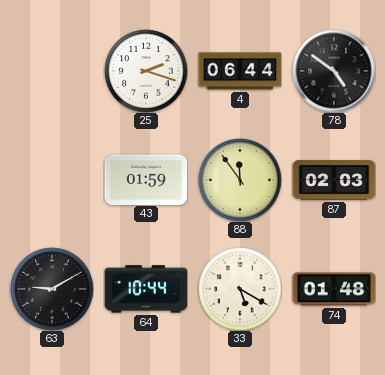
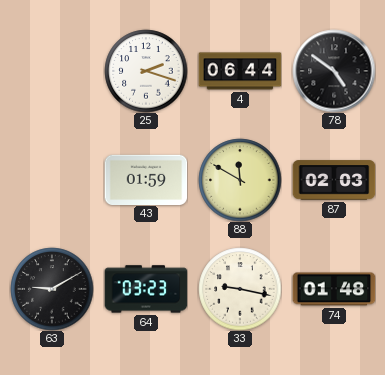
88: 11:54 -> 11:50 (240, 180)
64: 10:44 -> 03:23 (146, 289)
33: 5:20 -> 9:17 (240, 289)
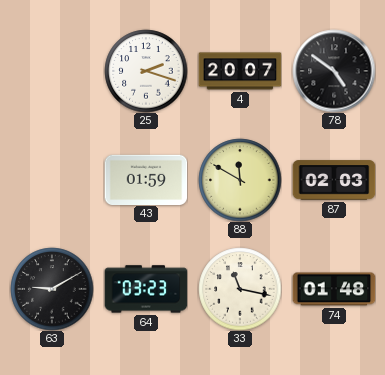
4: 06:44 -> 20:07 (240, 71)
33: 9:17 -> 11:17 (240, 289)
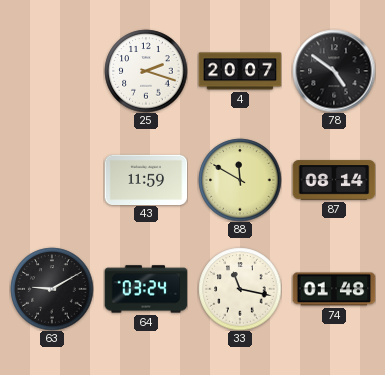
43: 01:59 -> 11:59 (146, 179)
87: 02:03 -> 08:14 (334, 180)
64: 03:23 -> 03:24 (146, 289)
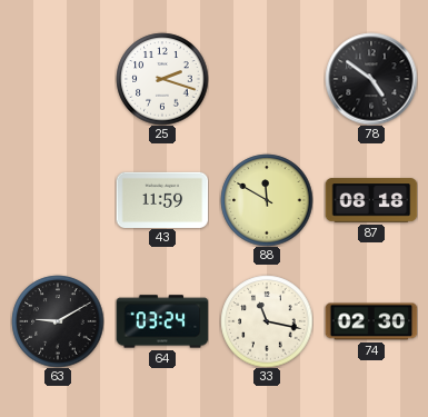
4: 20:07 -> none (240, 71)
87: 08:14 -> 08:18 (371, 200)
74: 01:48 -> 02:30 (371, 321)
